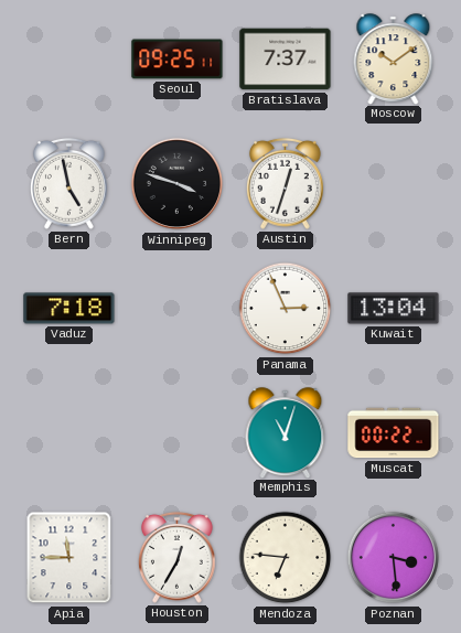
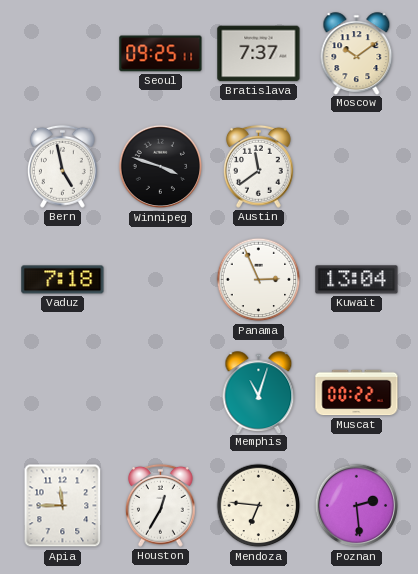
Austin: 12:33 -> 11:39 (258, 166)
Poznan: 3:29 -> 2:29 (357, 506)
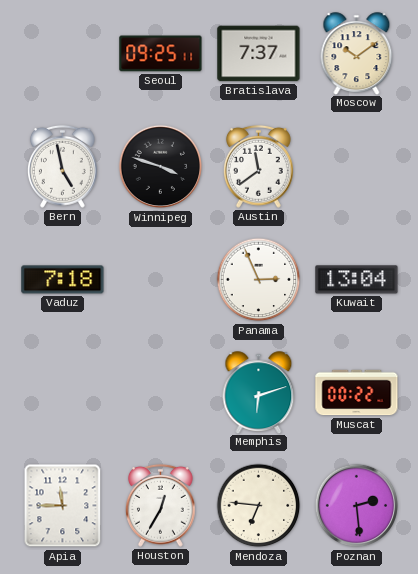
Memphis: 11:03 -> 6:12 (259, 392)
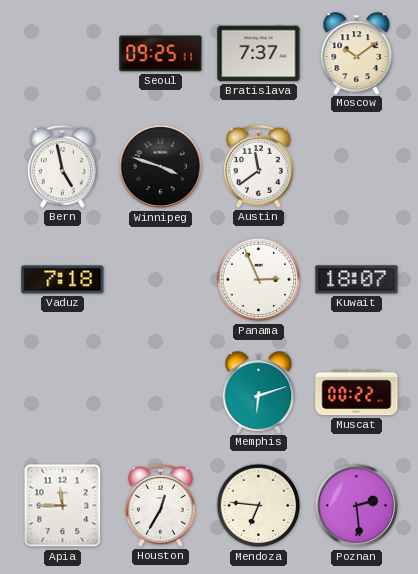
Kuwait: 13:04 -> 18:07 (357, 280)
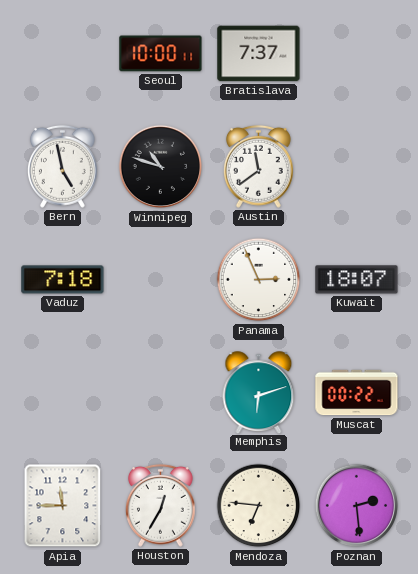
Seoul: 09:25 -> 10:00 (161, 54)
Moscow: 10:09 -> none (357, 53)
Winnipeg: 3:48 -> 10:48 (161, 167)
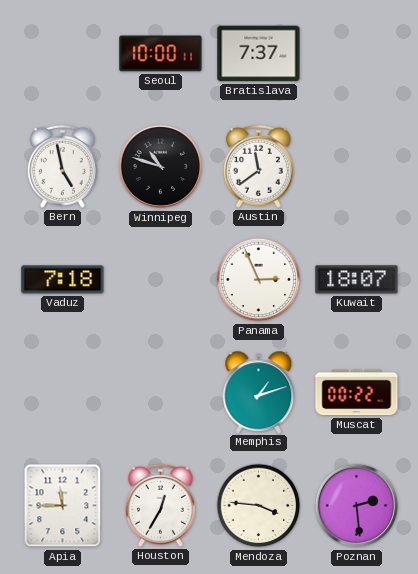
Memphis: 6:12 -> 1:12 (259, 392)
Mendoza: 6:46 -> 3:46 (259, 506)
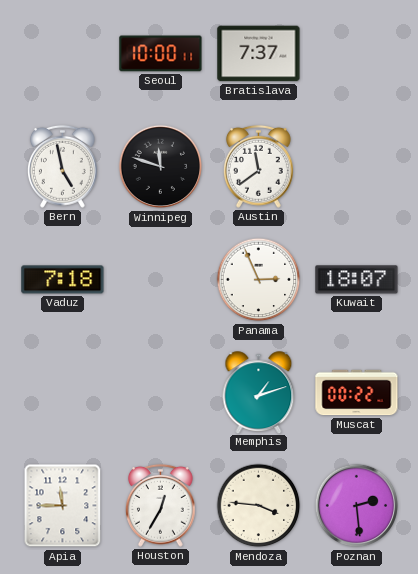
Winnipeg: 10:48 -> 11:48 (161, 167)
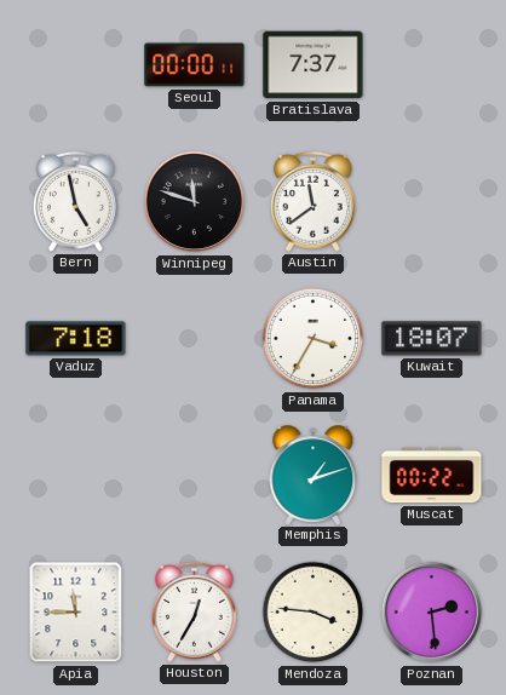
Seoul: 10:00 -> 00:00 (195, 65)
Panama: 2:56 -> 3:35 (314, 339)
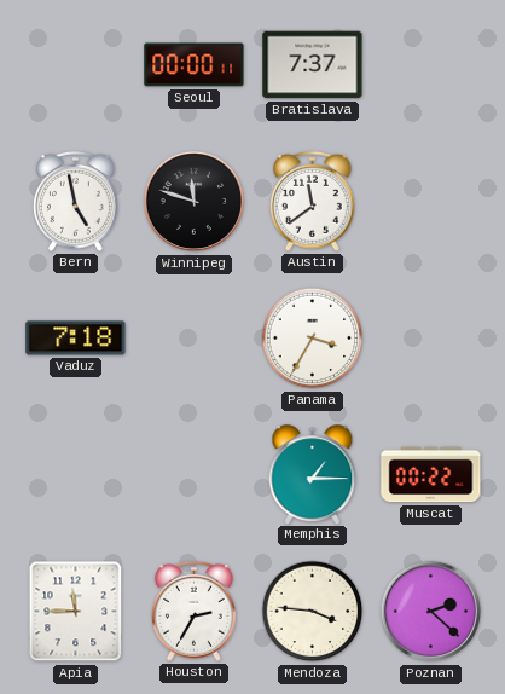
Kuwait: 18:07 -> none (432, 339)
Memphis: 1:12 -> 1:15 (313, 474)
Houston: 12:35 -> 2:35 (193, 611)
Poznan: 2:29 -> 2:22 (431, 612)
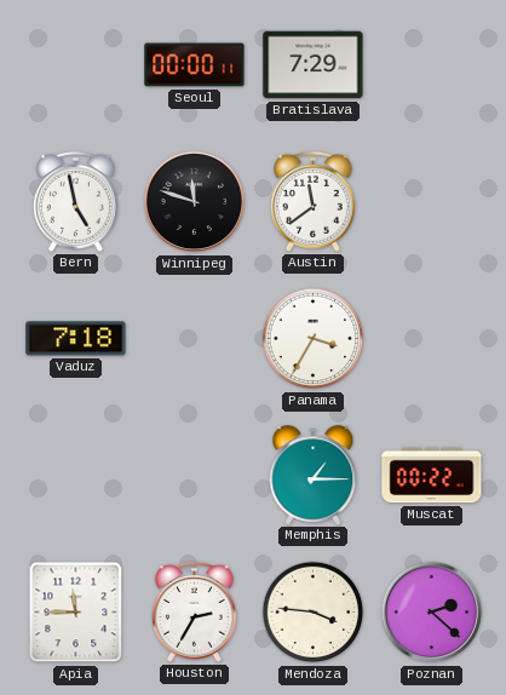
Bratislava: 7:37 -> 7:29 (314, 65)
